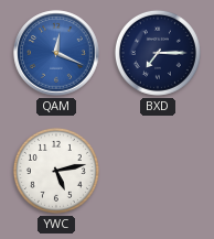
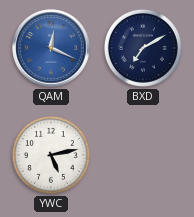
BXD: 7:15 -> 7:10 (143, 48)
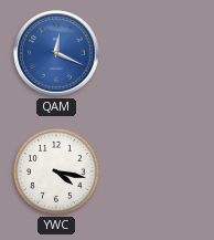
BXD: 7:10 -> none (143, 48)
YWC: 5:13 -> 4:17 (56, 171)
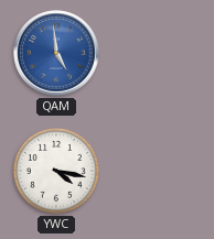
QAM: 12:19 -> 4:59 (56, 53)
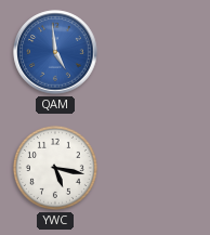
YWC: 4:17 -> 5:17 (55, 168)
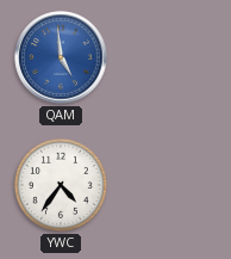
YWC: 5:17 -> 4:36 (61, 185)
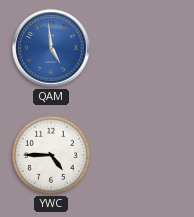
YWC: 4:36 -> 4:45 (51, 155)
